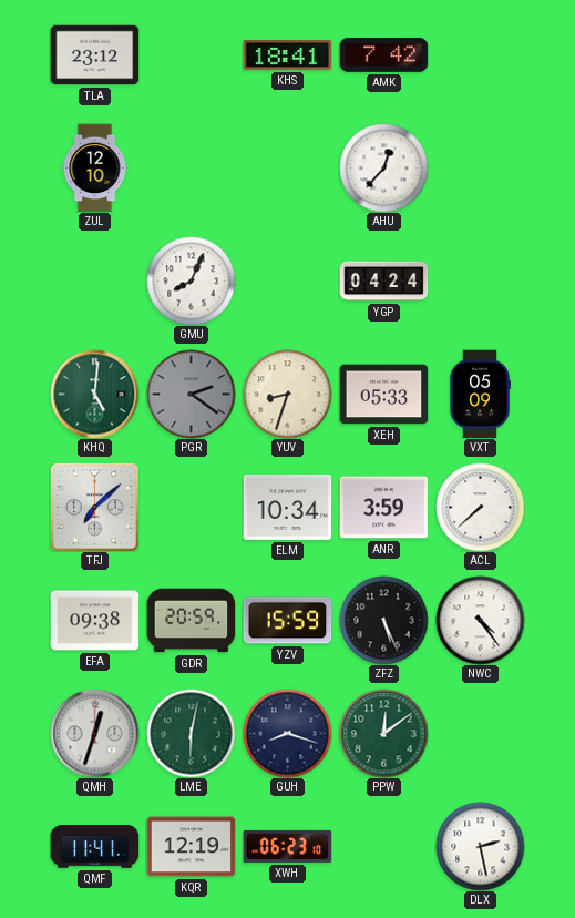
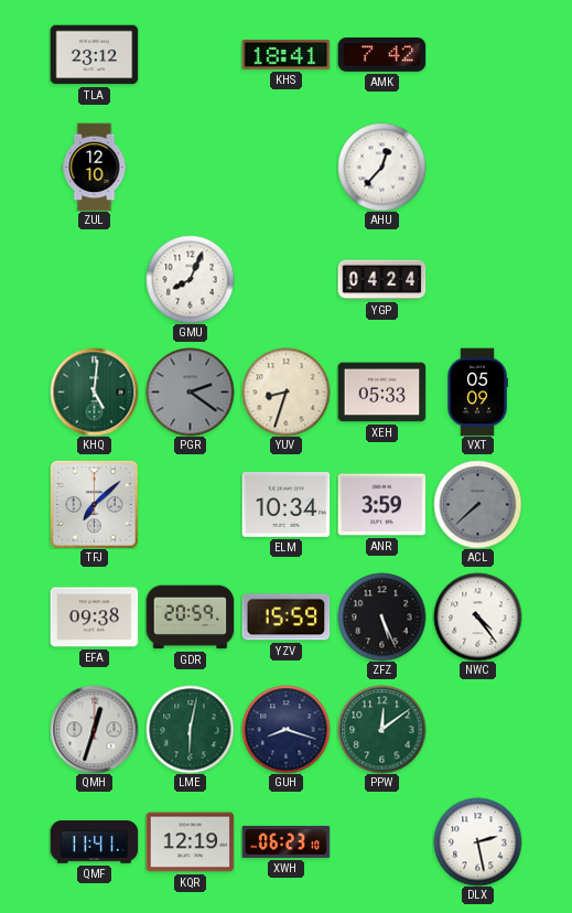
ACL dial: white -> grey (477, 504)
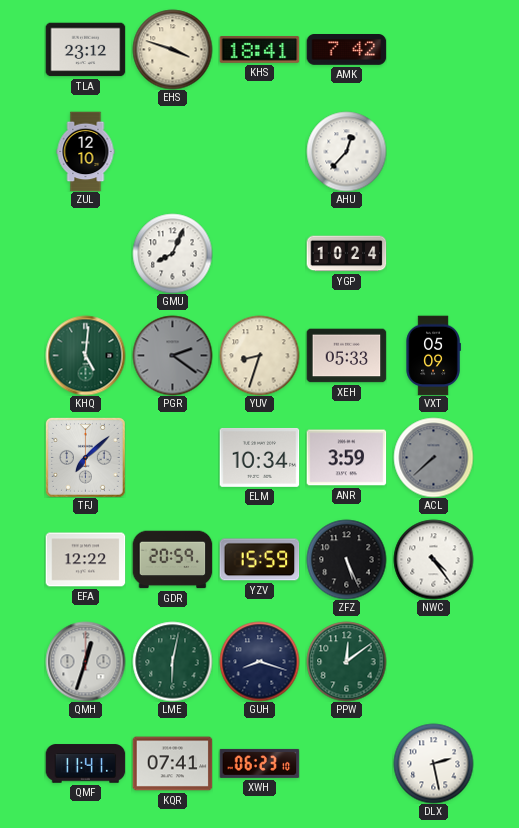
EHS: none -> 3:48 (172, 49)
YGP: 04:24 -> 10:24 (346, 254)
EFA: 09:38 -> 12:22 (85, 560)
KQR: 12:19 -> 07:41 (172, 764)
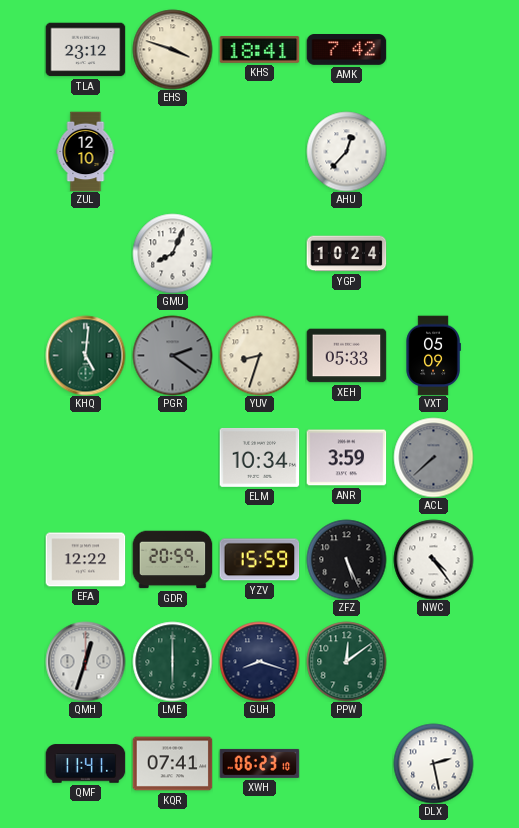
TFJ: 7:08 -> none (85, 457)
LME: 6:02 -> 6:00 (172, 661)
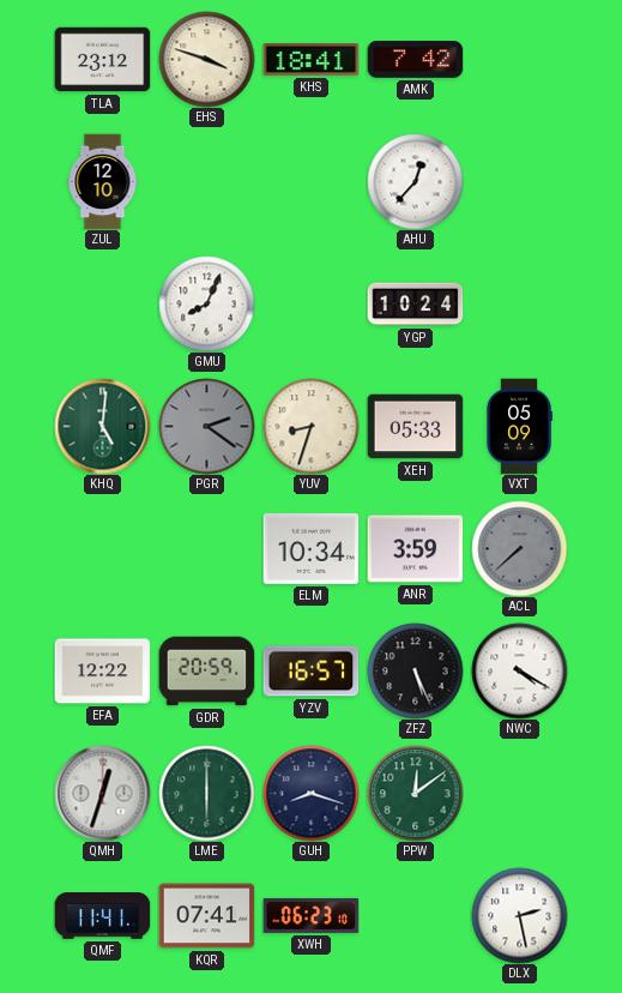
YZV: 15:59 -> 16:57 (310, 672)
NWC: 4:24 -> 4:20 (519, 670)
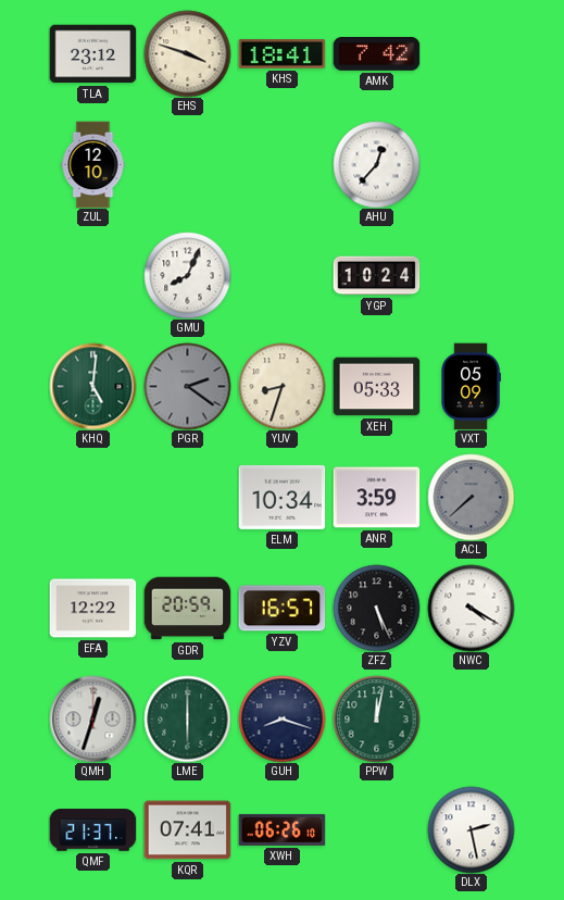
PPW: 12:09 -> 12:02 (376, 718)
QMF: 11:41 -> 21:37 (92, 830)
XWH: 06:23 -> 06:26 (281, 829)
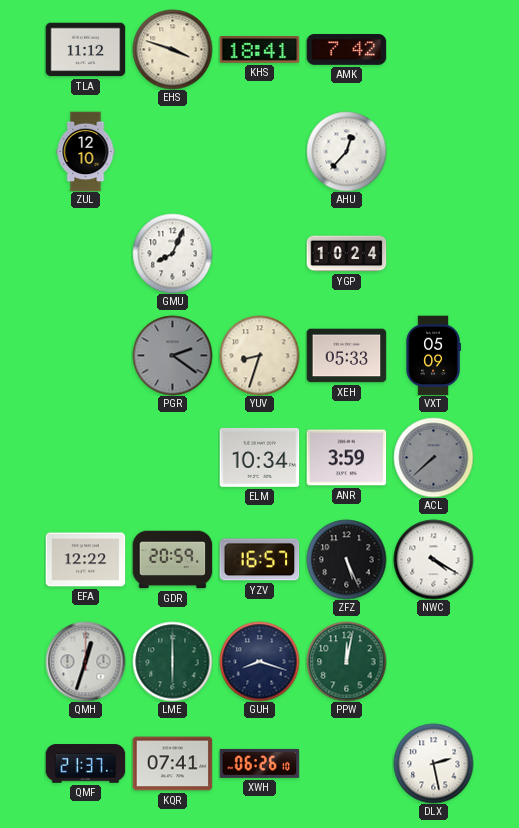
TLA: 23:12 -> 11:12 (85, 50)
KHQ: 5:01 -> none (92, 386)
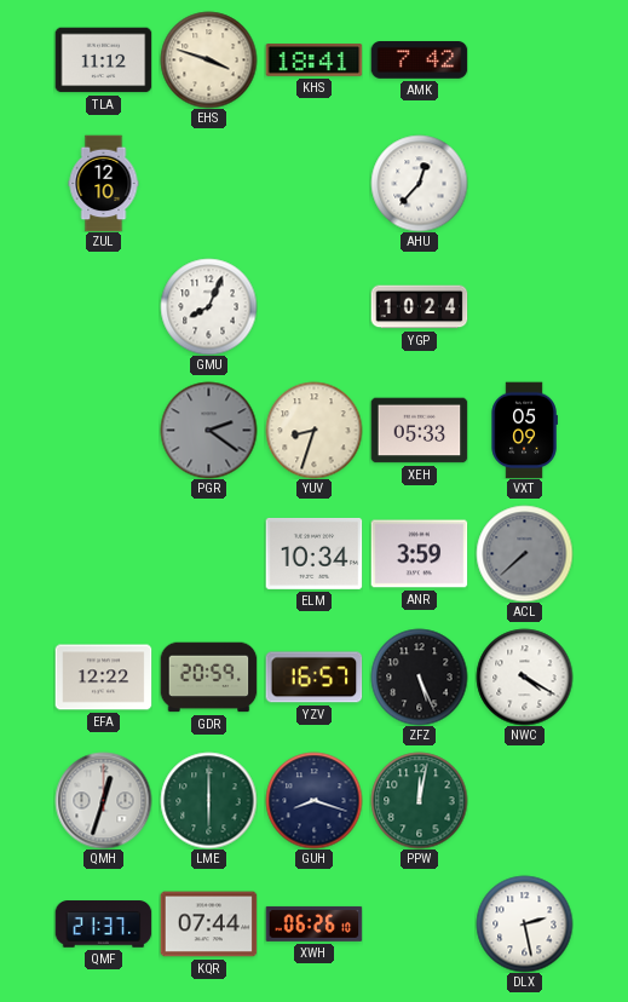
KQR: 07:41 -> 07:44 (208, 925)
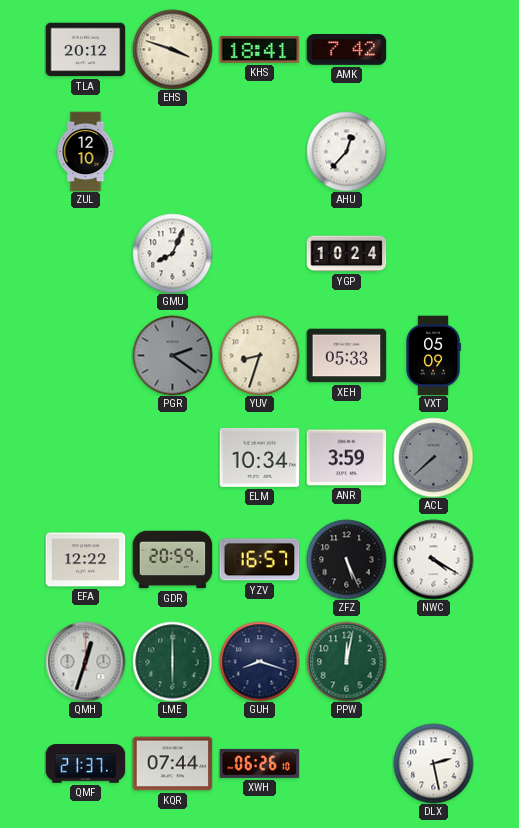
TLA: 11:12 -> 20:12 (85, 50)
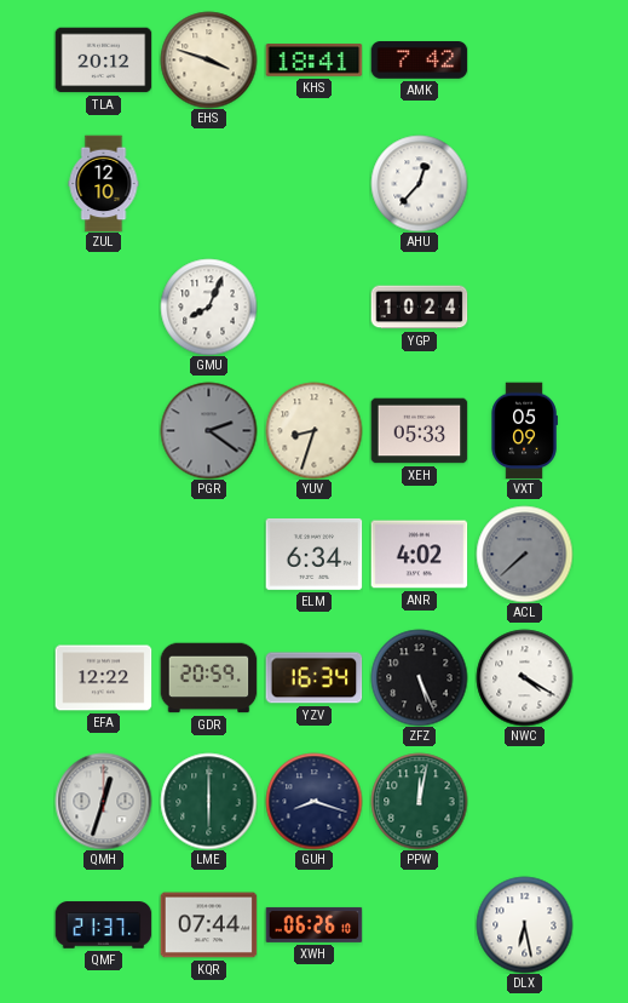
ELM: 10:34 -> 6:34 (313, 554)
ANR: 3:59 -> 4:02 (419, 555)
YZV: 16:57 -> 16:34 (313, 678)
DLX: 2:28 -> 6:28 (524, 924)
